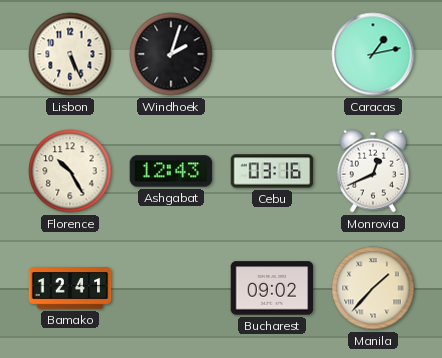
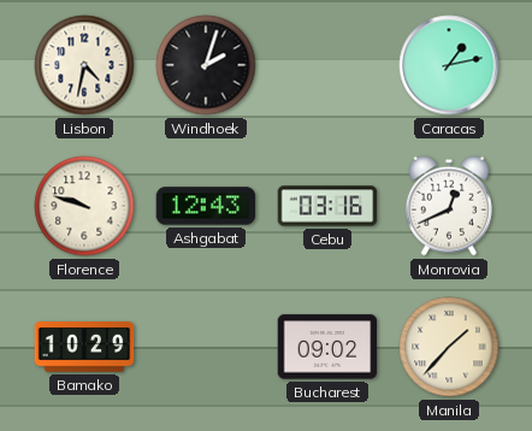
Lisbon: 5:26 -> 4:32 (84, 65)
Florence: 10:25 -> 9:48 (84, 206)
Bamako: 12:41 -> 10:29 (84, 347)
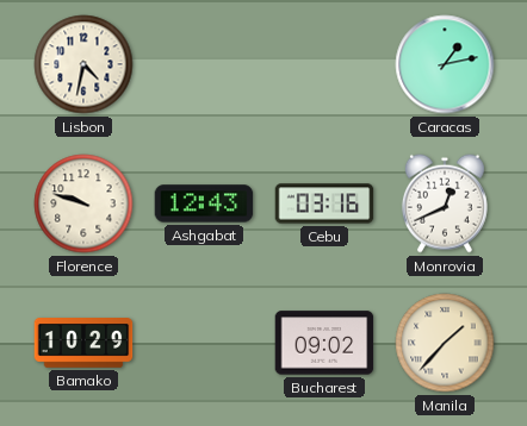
Windhoek: 2:03 -> none (206, 65)
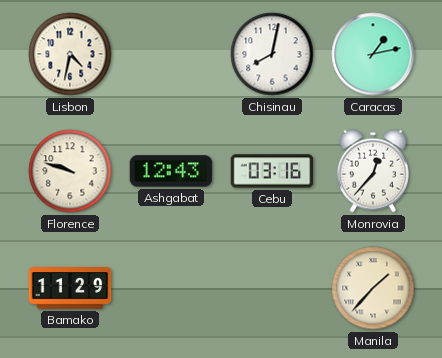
Chisinau: none -> 8:02 (272, 54)
Monrovia: 12:41 -> 12:37 (373, 171)
Bamako: 10:29 -> 11:29 (70, 288)
Bucharest: 09:02 -> none (324, 343)
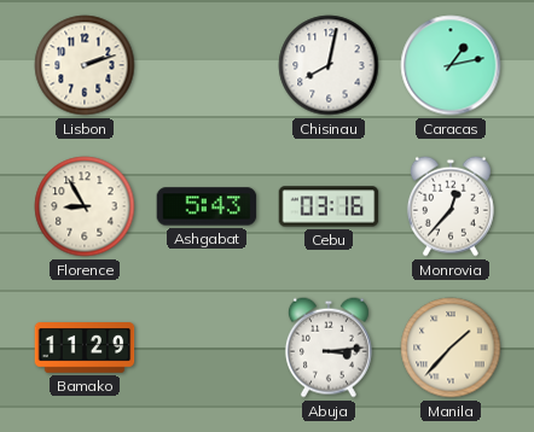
Lisbon: 4:32 -> 2:12 (85, 65)
Florence: 9:48 -> 8:55 (85, 206)
Ashgabat: 12:43 -> 5:43 (207, 206)
Abuja: none -> 3:14 (329, 348)
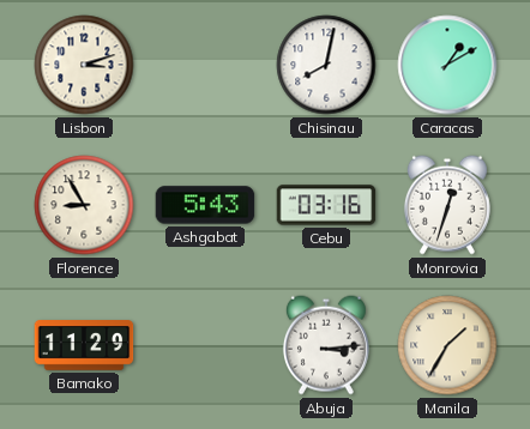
Lisbon: 2:12 -> 3:12 (84, 65)
Caracas: 1:13 -> 1:10 (447, 65)
Monrovia: 12:37 -> 12:33 (447, 205)
Manila: 1:37 -> 1:35 (447, 345)
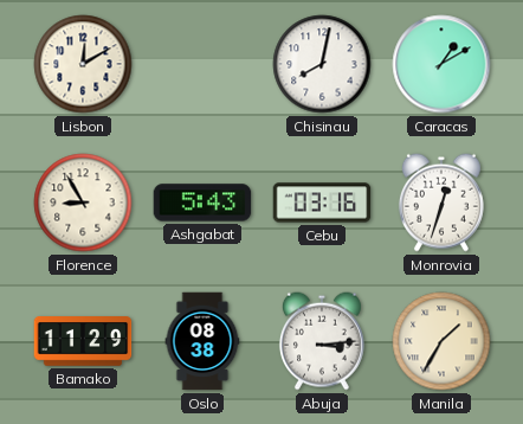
Lisbon: 3:12 -> 12:10 (83, 64)
Oslo: none -> 08:38 (202, 341)
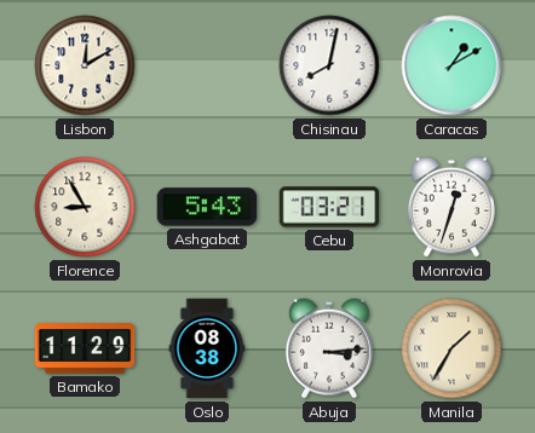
Cebu: 03:16 -> 03:21 (329, 207)
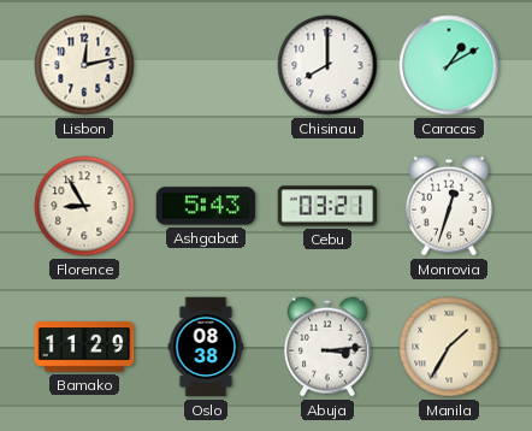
Lisbon: 12:10 -> 12:13 (84, 65)
Chisinau: 8:02 -> 8:00 (327, 65)
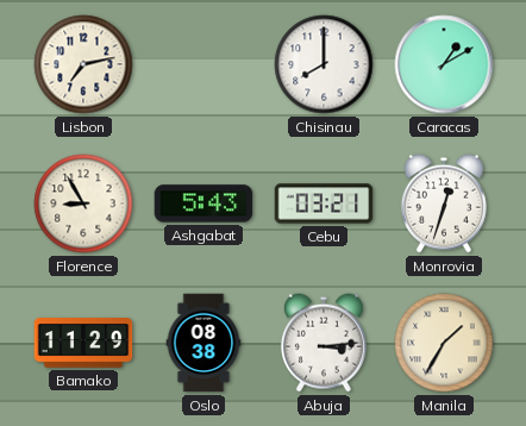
Lisbon: 12:13 -> 7:13 (83, 64)
